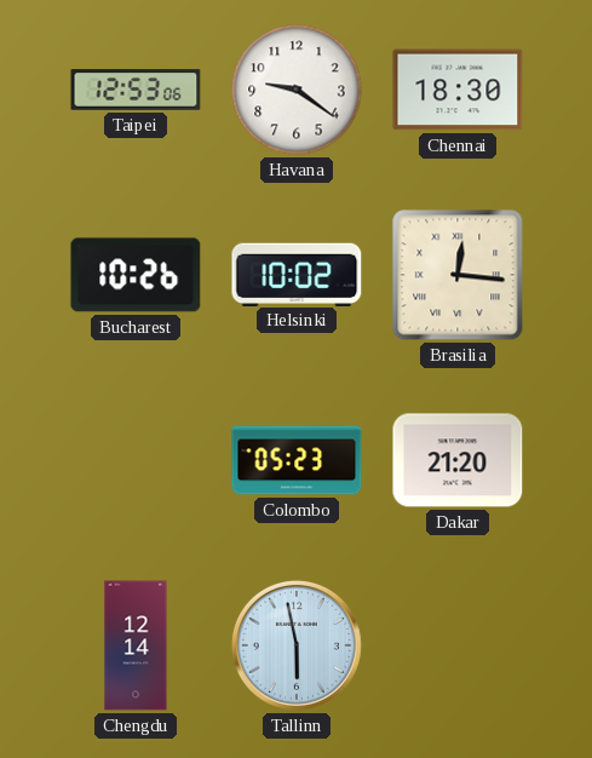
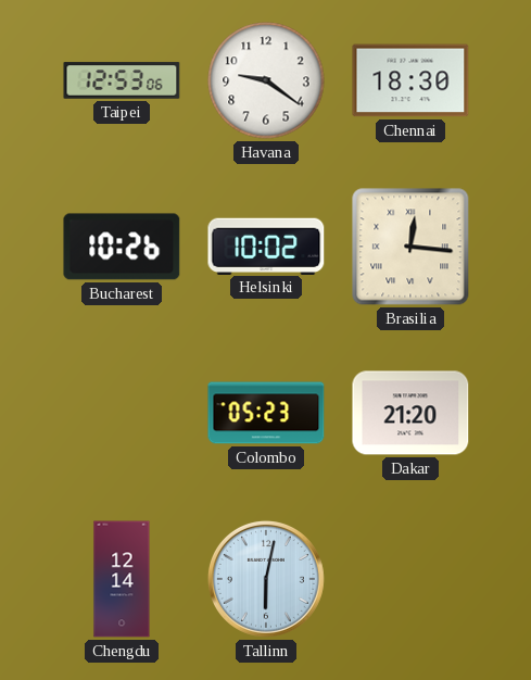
Tallinn: 5:58 -> 6:02 (266, 579)
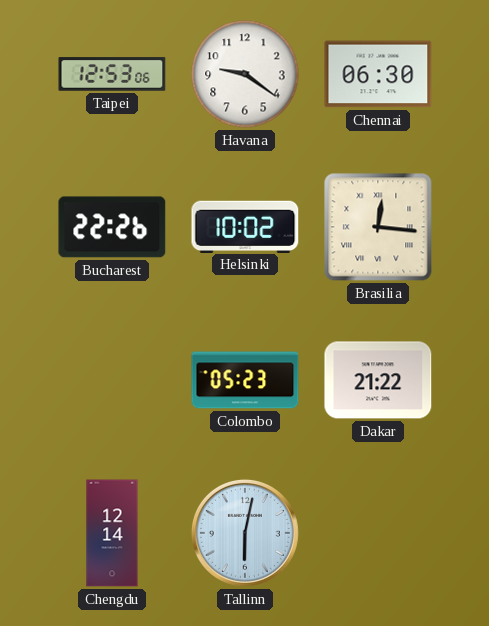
Chennai: 18:30 -> 06:30 (378, 74)
Bucharest: 10:26 -> 22:26 (112, 227)
Dakar: 21:20 -> 21:22 (378, 380)
